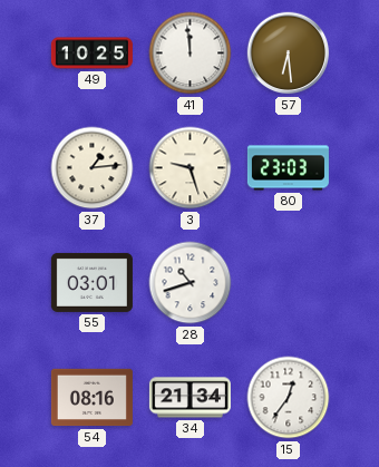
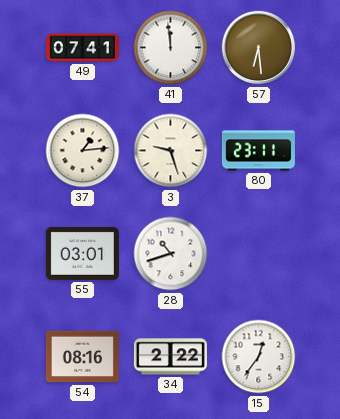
49: 10:25 -> 07:41 (82, 48)
80: 23:03 -> 23:11 (258, 151)
34: 21:34 -> 2:22 (170, 357)
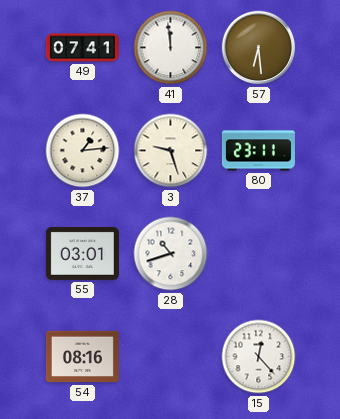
34: 2:22 -> none (170, 357)
15: 12:36 -> 12:23 (259, 357)
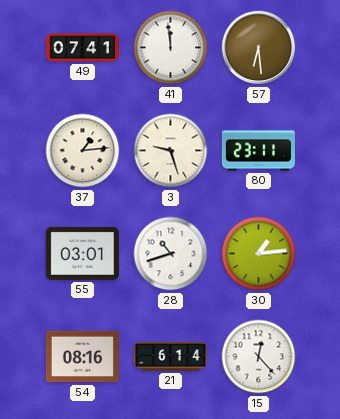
30: none -> 1:14 (259, 254)
21: none -> 6:14 (170, 357)
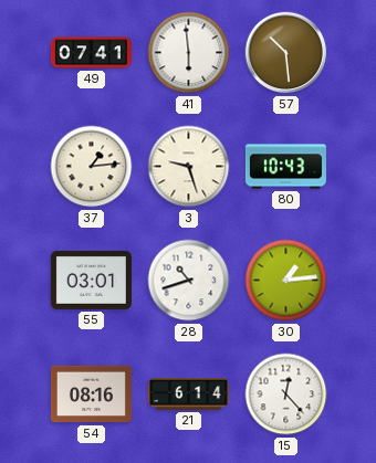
41: 11:59 -> 5:59 (189, 53)
57: 6:29 -> 10:29 (286, 53)
80: 23:11 -> 10:43 (285, 167)
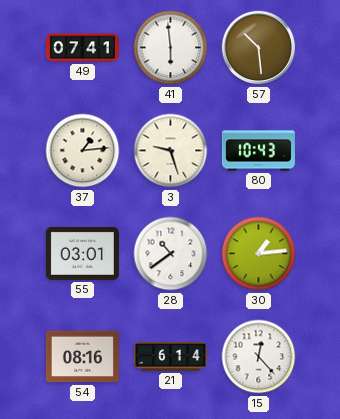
28: 10:42 -> 10:39 (171, 254)
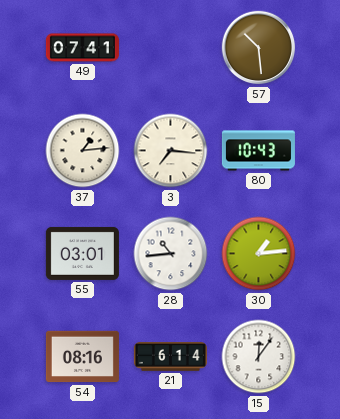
41: 5:59 -> none (171, 48)
3: 9:27 -> 7:16 (171, 151)
28: 10:39 -> 10:44 (171, 254)
15: 12:23 -> 12:06 (259, 357)
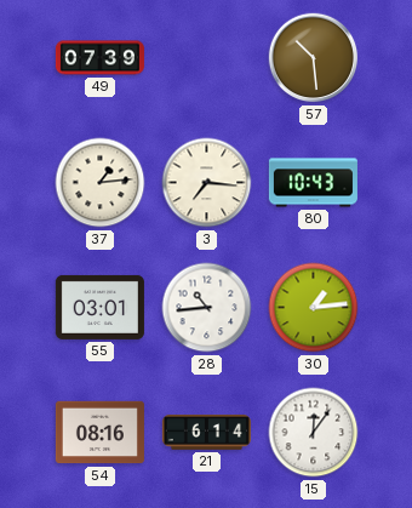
49: 07:41 -> 07:39 (99, 58)
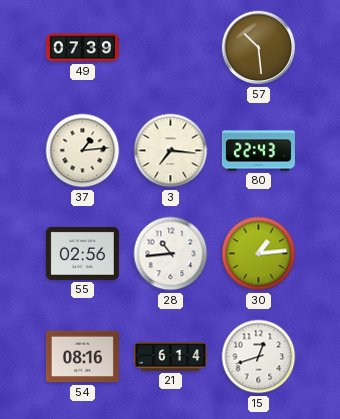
80: 10:43 -> 22:43 (258, 151)
55: 03:01 -> 02:56 (82, 253)
15: 12:06 -> 12:42 (259, 357)
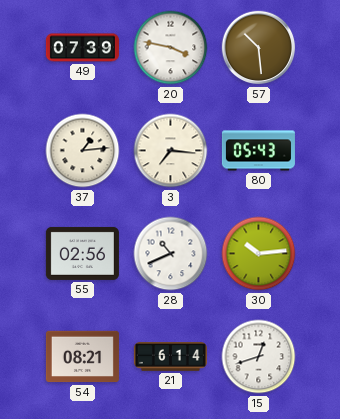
20: none -> 3:47 (171, 48)
80: 22:43 -> 05:43 (258, 151)
28: 10:44 -> 10:41 (171, 254)
30: 1:14 -> 10:14 (259, 254)
54: 08:16 -> 08:21 (82, 357)
